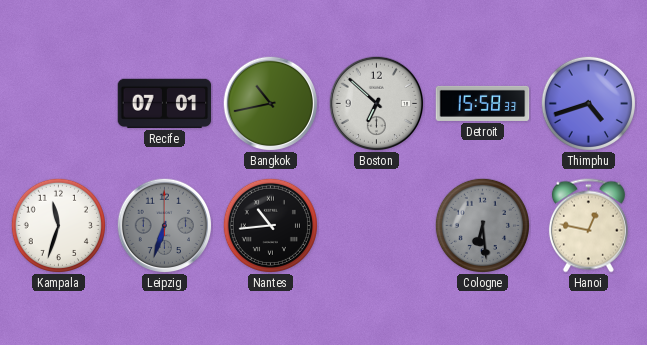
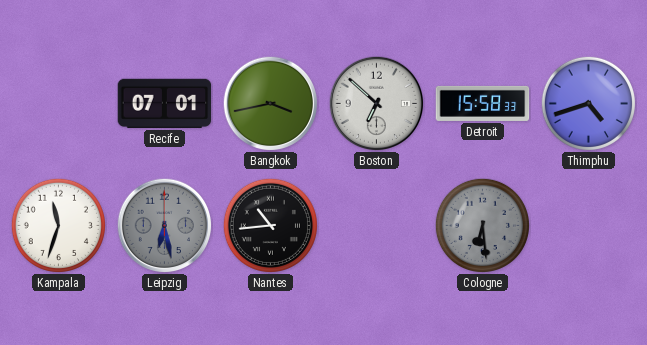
Bangkok: 10:43 -> 3:43 (270, 103)
Leipzig: 6:33 -> 6:28 (164, 225)
Hanoi: 12:47 -> none (588, 226)
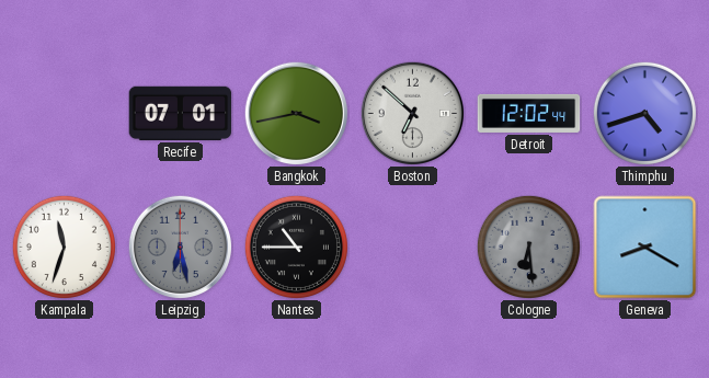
Detroit: 15:58 -> 12:02 (529, 113)
Nantes: 10:44 -> 10:45 (296, 247)
Geneva: none -> 8:20 (645, 248)
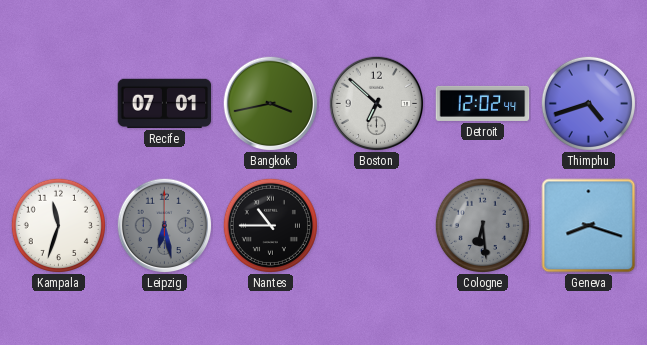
Geneva: 8:20 -> 8:18 (589, 226)
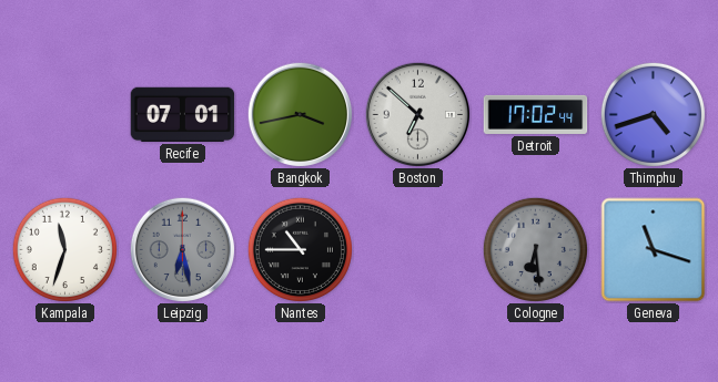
Detroit: 12:02 -> 17:02 (536, 114)
Geneva: 8:18 -> 11:18 (654, 250)
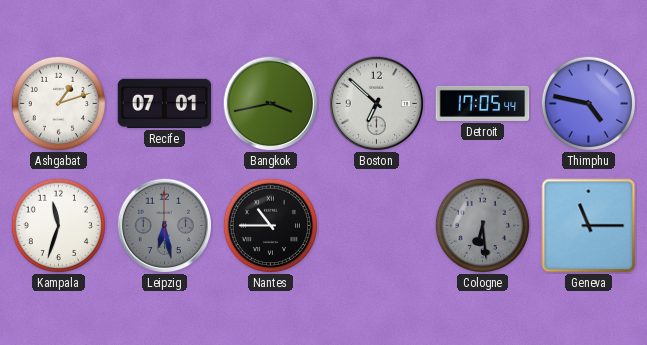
Ashgabat: none -> 1:12 (58, 103)
Detroit: 17:02 -> 17:05 (483, 103)
Thimphu: 4:42 -> 4:47 (588, 103)
Geneva: 11:18 -> 11:15 (589, 226)
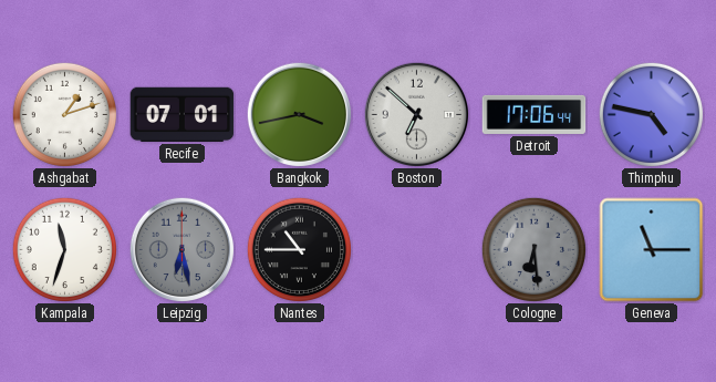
Detroit: 17:05 -> 17:06 (535, 114)
